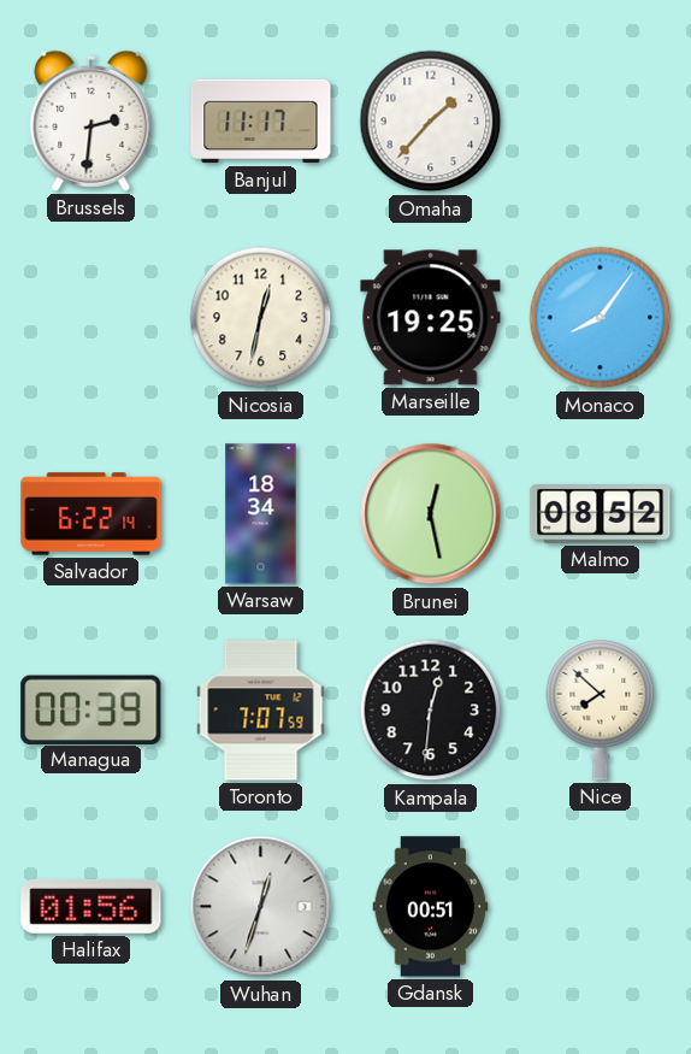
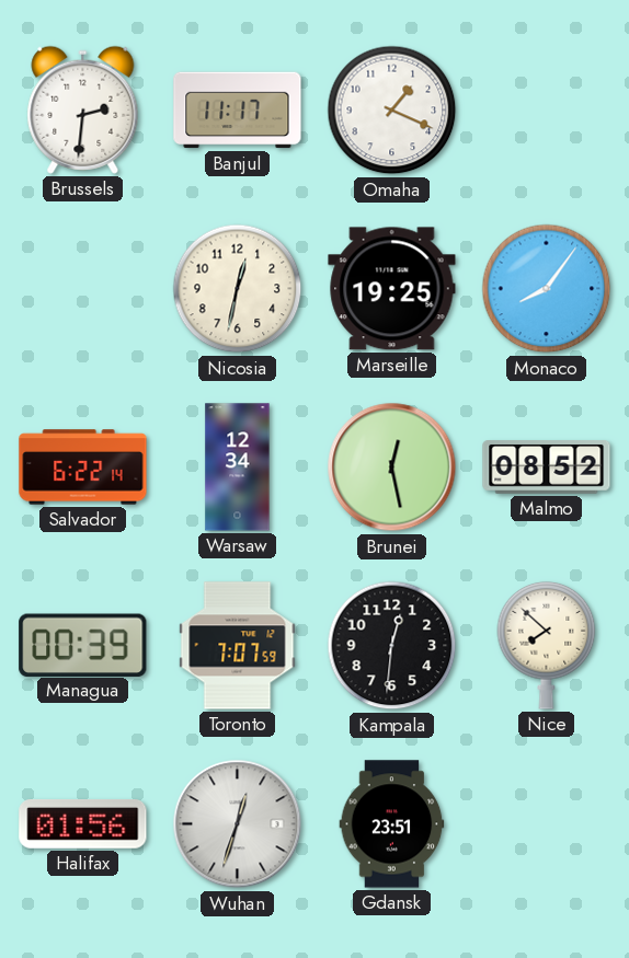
Omaha: 1:37 -> 1:19 (392, 111)
Warsaw: 18:34 -> 12:34 (238, 468)
Gdansk: 00:51 -> 23:51 (392, 824)
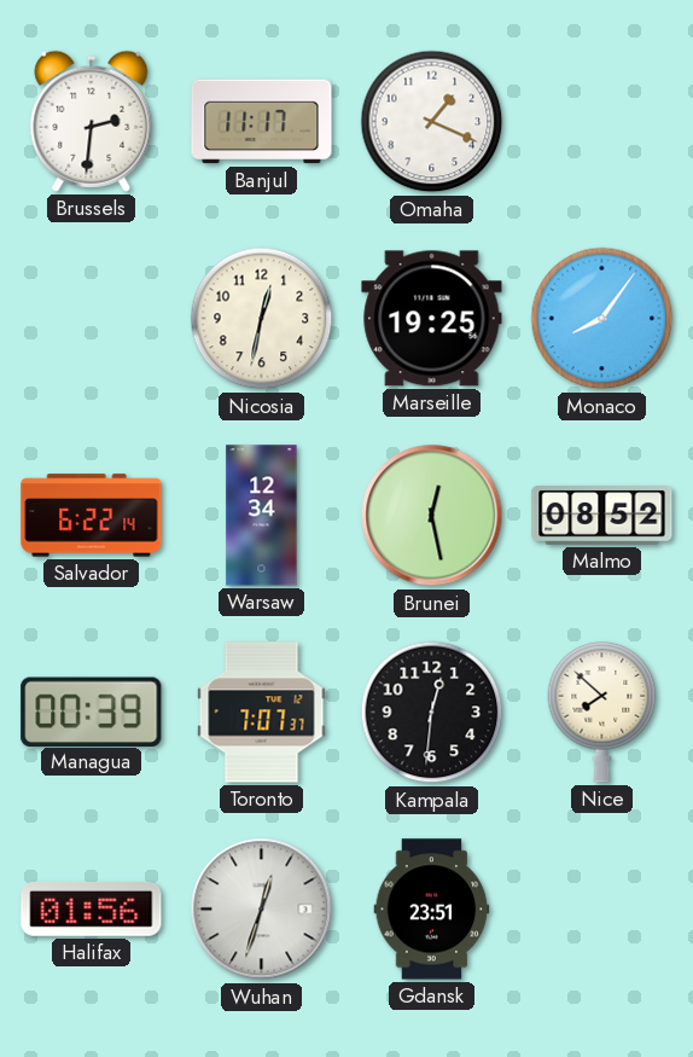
Toronto: 7:07:59 -> 7:07:37 (262, 713)
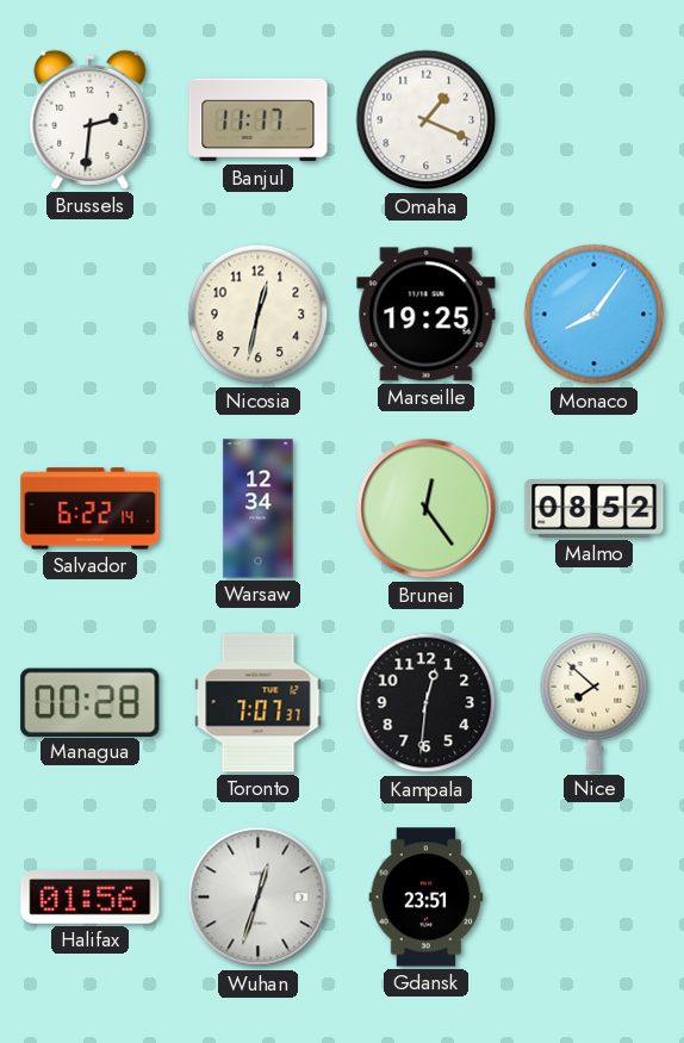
Brunei: 12:28 -> 12:24 (427, 509)
Managua: 00:39 -> 00:28 (91, 702)
